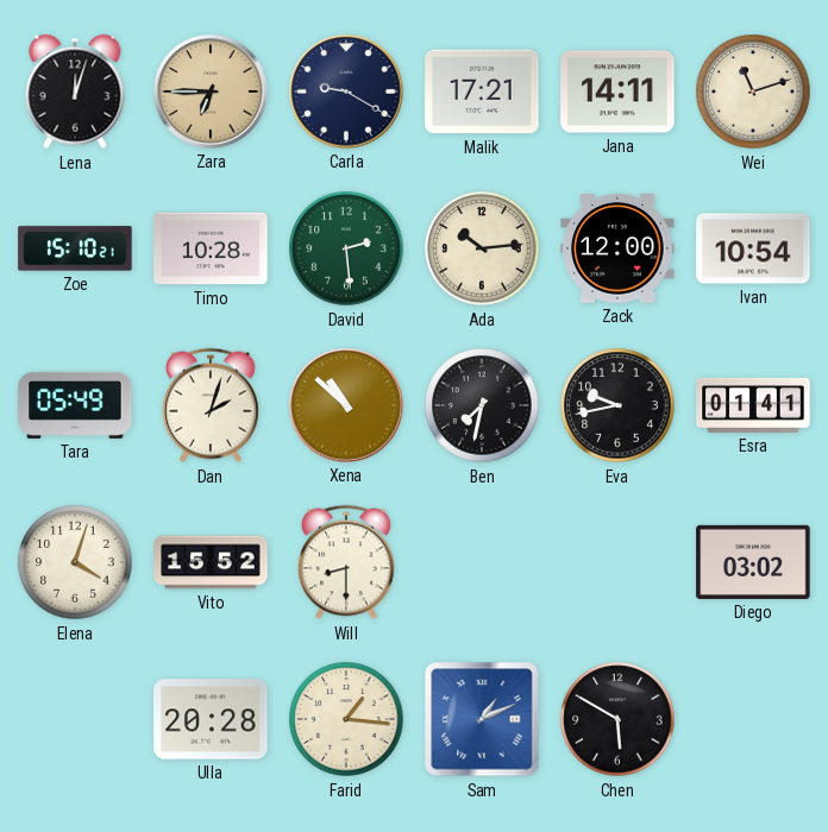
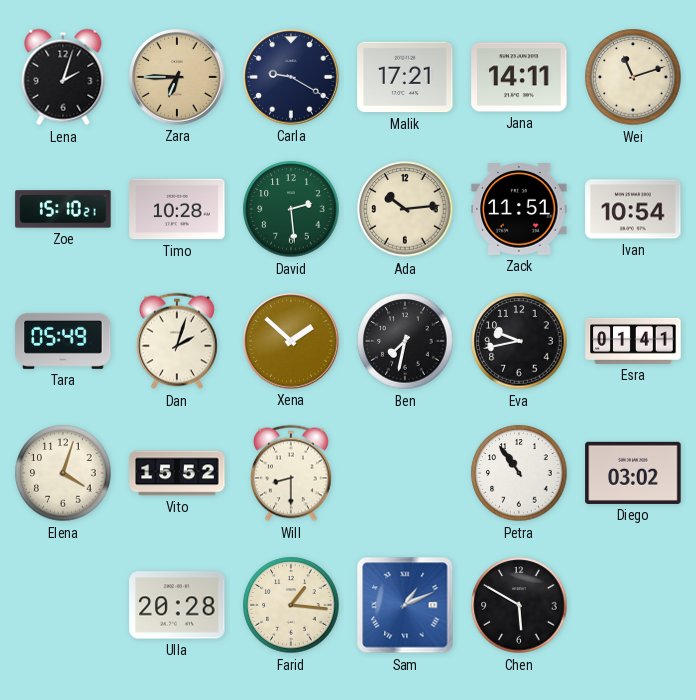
Lena: 12:03 -> 2:03 (63, 77)
Zack: 12:00 -> 11:51 (519, 210)
Xena: 10:52 -> 1:52 (291, 341)
Petra: none -> 10:54 (519, 473)
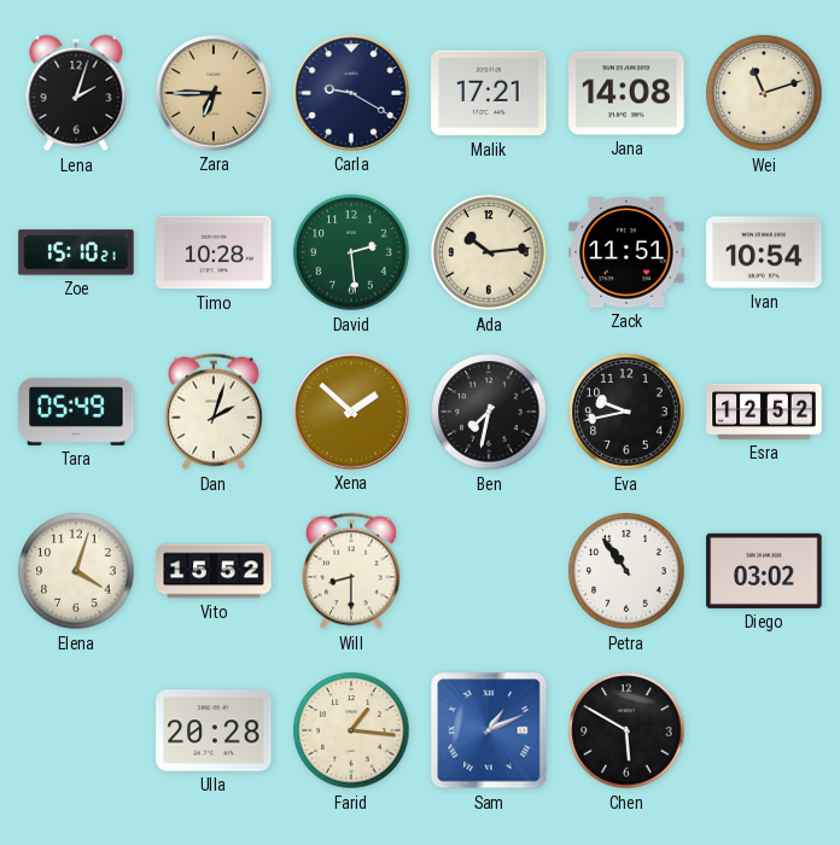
Jana: 14:11 -> 14:08 (626, 93)
Esra: 01:41 -> 12:52 (764, 412)
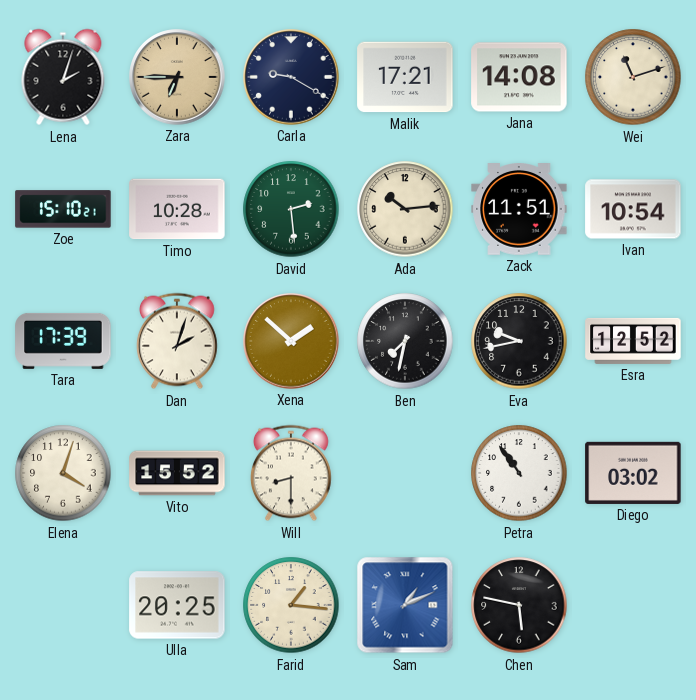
Tara: 05:49 -> 17:39 (63, 341)
Ulla: 20:28 -> 20:25 (177, 605)
Chen: 5:50 -> 5:47 (519, 605)
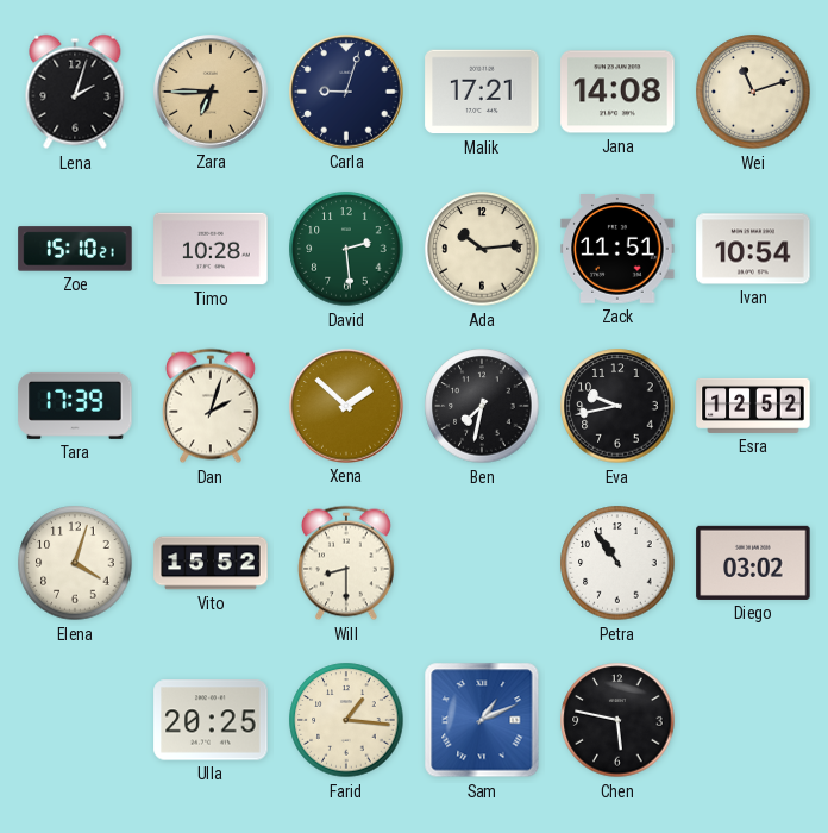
Carla: 9:20 -> 9:03 (346, 92)
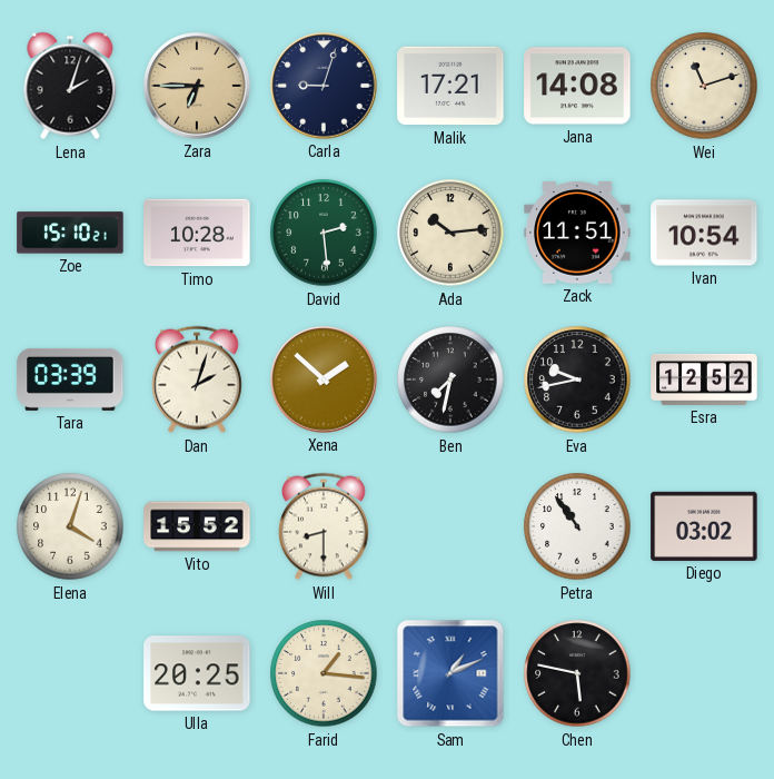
Tara: 17:39 -> 03:39 (70, 379)
